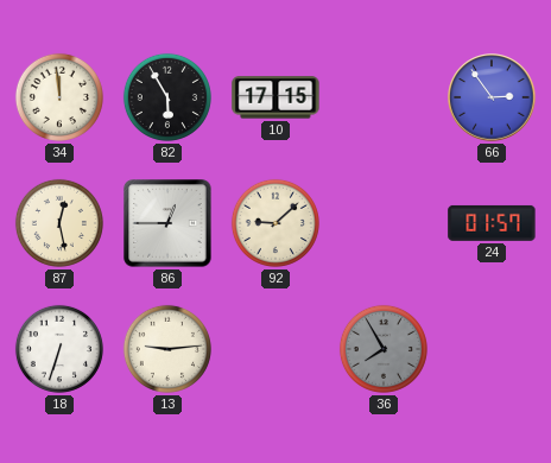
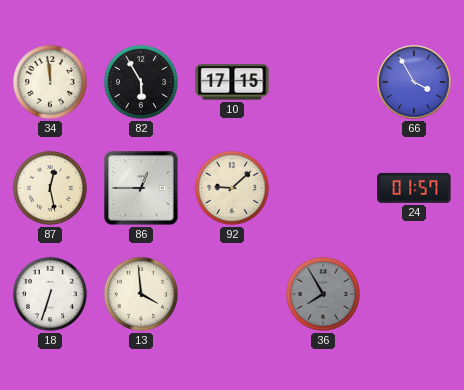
66: 2:54 -> 3:55 (414, 82)
13: 9:14 -> 3:59 (141, 294)
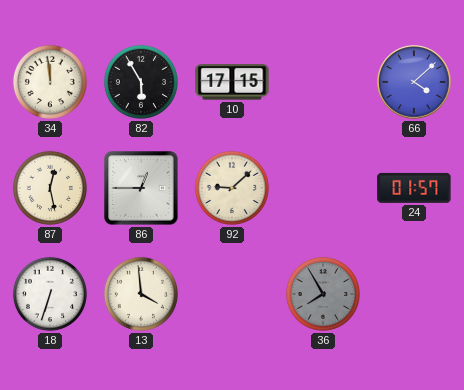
66: 3:55 -> 4:08 (414, 82)
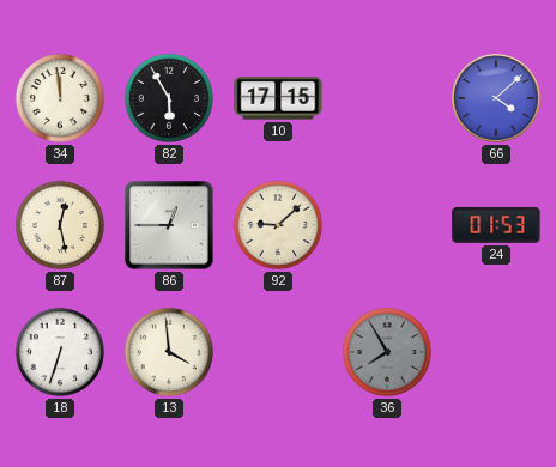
24: 01:57 -> 01:53 (496, 225)
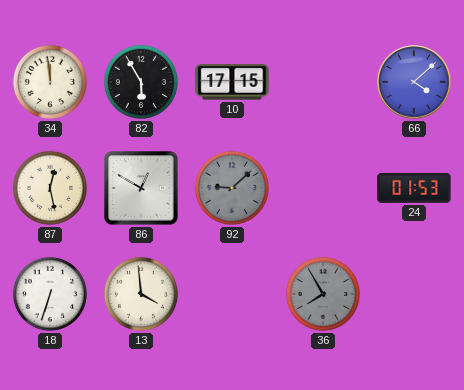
86: 12:45 -> 12:50 (141, 188)
92 dial: cream -> grey (232, 188)
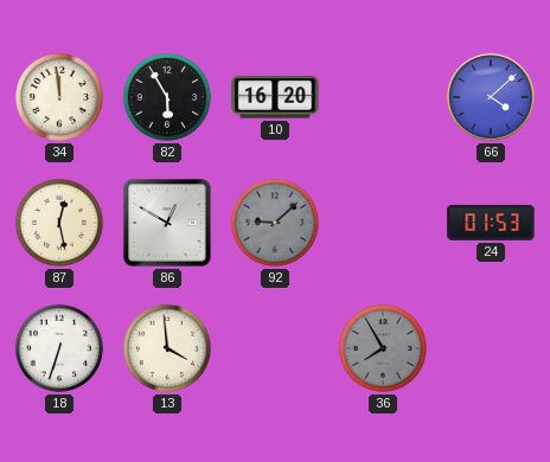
10: 17:15 -> 16:20 (275, 97)
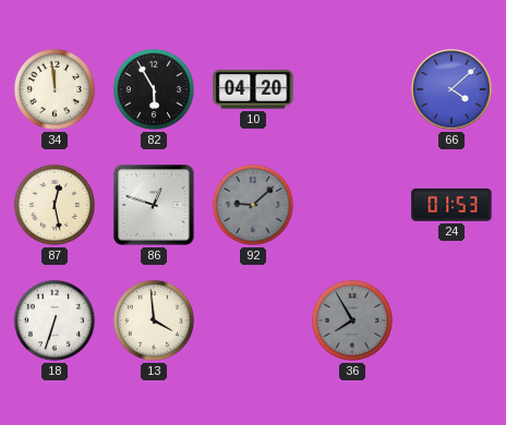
10: 16:20 -> 04:20 (253, 89)
86: 12:50 -> 12:48 (154, 205)
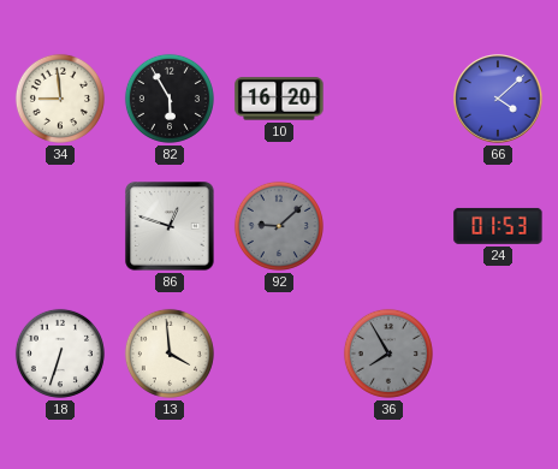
34: 11:59 -> 8:59 (60, 99)
10: 04:20 -> 16:20 (279, 99)
87: 12:28 -> none (55, 205)
